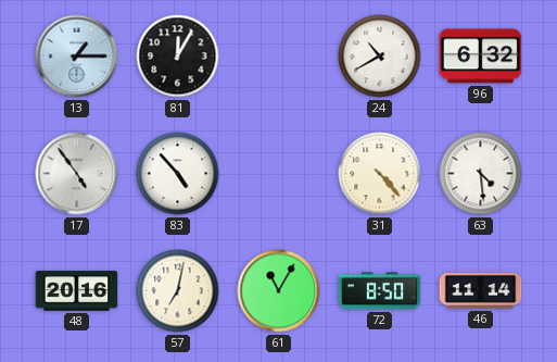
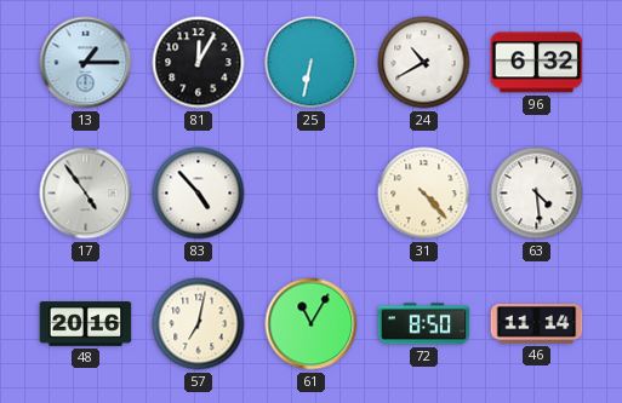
25: none -> 6:32 (312, 63)
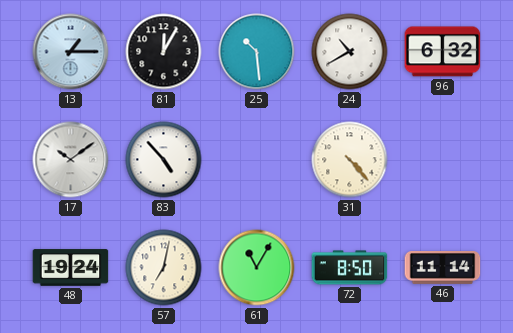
25: 6:32 -> 10:29 (257, 52)
17: 4:54 -> 10:09 (71, 160)
63: 4:29 -> none (537, 194)
48: 20:16 -> 19:24 (71, 268)
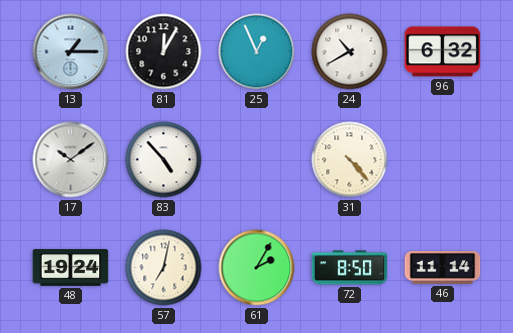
25: 10:29 -> 12:56 (257, 52)
61: 11:05 -> 2:05 (257, 268)
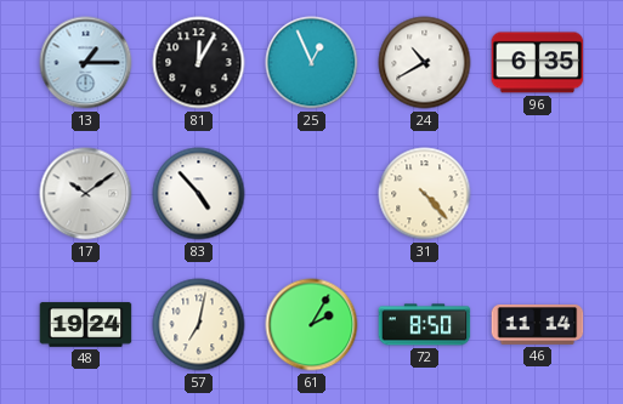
96: 6:32 -> 6:35 (538, 63)
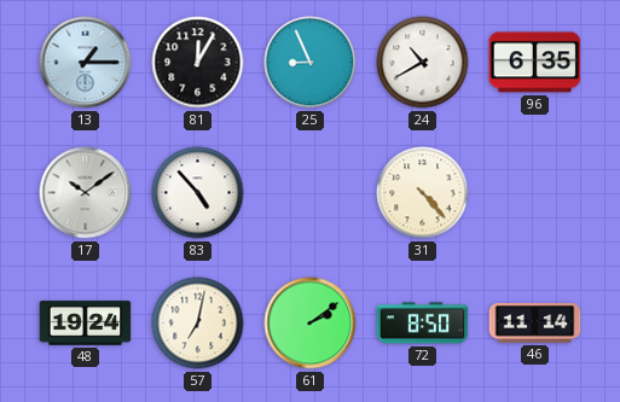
25: 12:56 -> 8:56 (311, 63)
61: 2:05 -> 2:09 (311, 324)
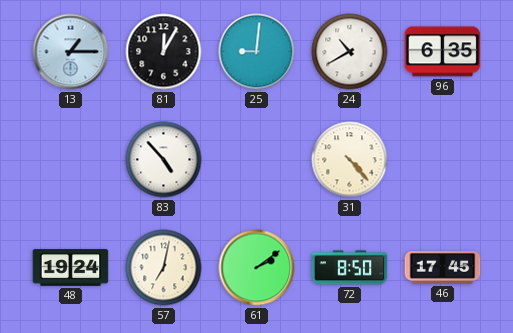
25: 8:56 -> 9:01 (257, 52)
17: 10:09 -> none (86, 193)
46: 11:14 -> 17:45 (443, 268)
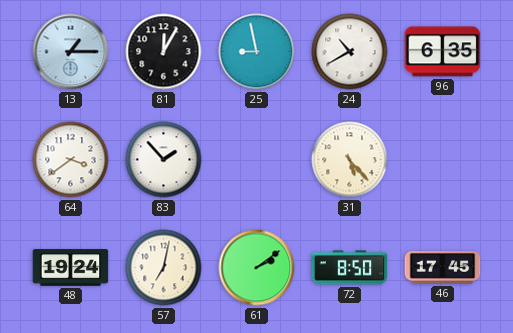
25: 9:01 -> 8:58 (257, 52)
64: none -> 3:39 (71, 160)
83: 4:53 -> 1:53 (164, 160)
31: 4:23 -> 5:23 (350, 160)
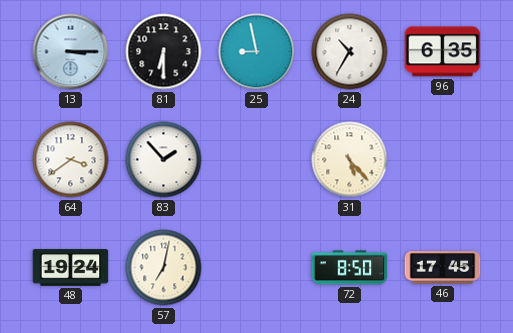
13: 1:15 -> 3:15 (71, 52)
81: 12:05 -> 6:30 (164, 52)
24: 10:40 -> 10:35 (350, 52)
61: 2:09 -> none (257, 268)
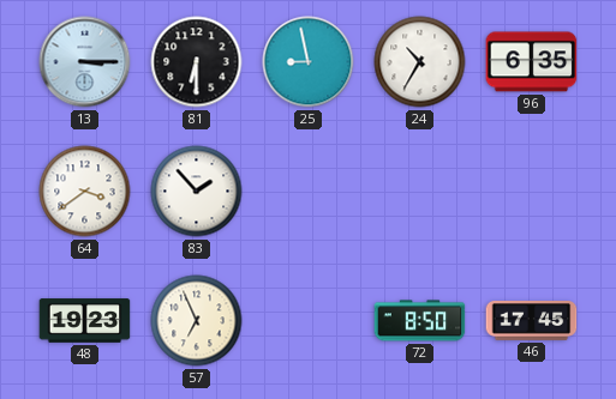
31: 5:23 -> none (350, 160)
48: 19:24 -> 19:23 (85, 321)
57: 7:02 -> 6:56 (197, 321)
